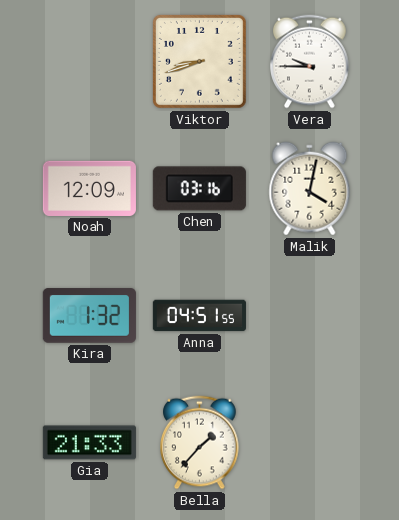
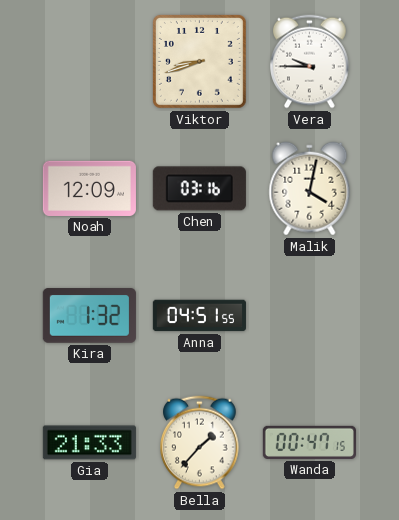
Wanda: none -> 00:47 (309, 442)
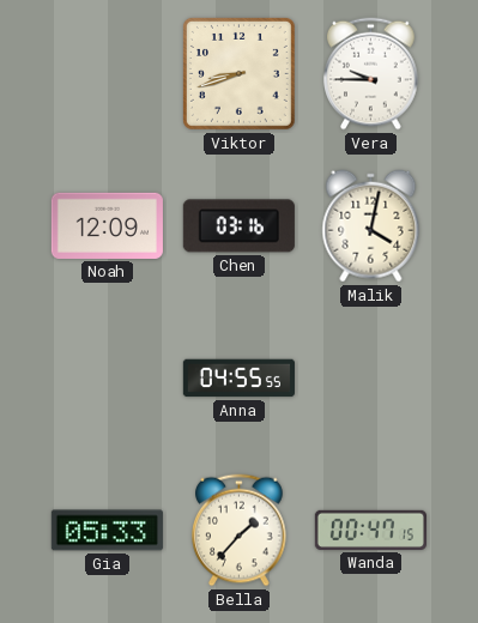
Kira: 1:32 -> none (89, 316)
Anna: 04:51 -> 04:55 (238, 379)
Gia: 21:33 -> 05:33 (107, 531)
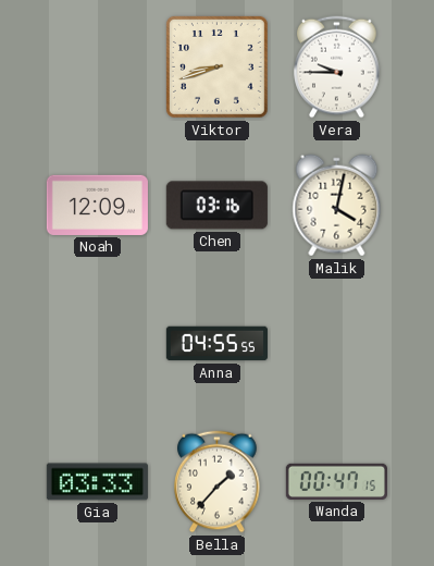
Gia: 05:33 -> 03:33 (97, 482)
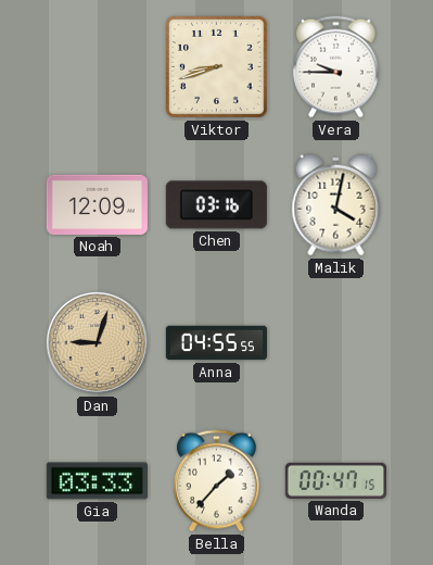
Dan: none -> 9:03 (97, 342)
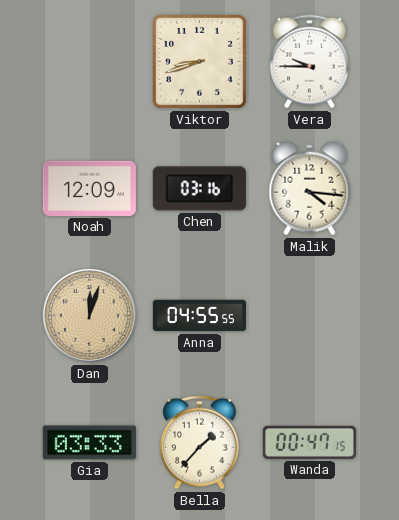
Malik: 4:02 -> 4:16 (310, 189)
Dan: 9:03 -> 12:03 (89, 315)
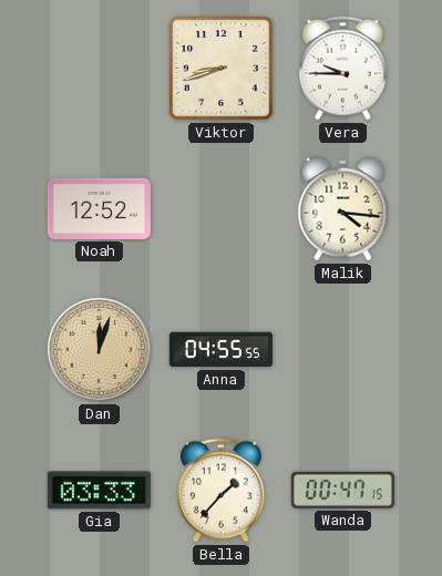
Noah: 12:09 -> 12:52 (99, 208)
Chen: 03:16 -> none (199, 189)
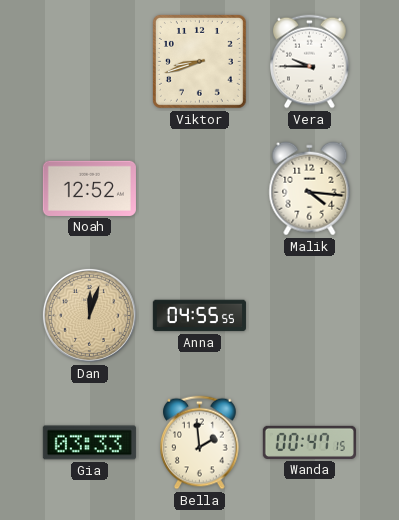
Bella: 1:37 -> 1:59 (200, 443)
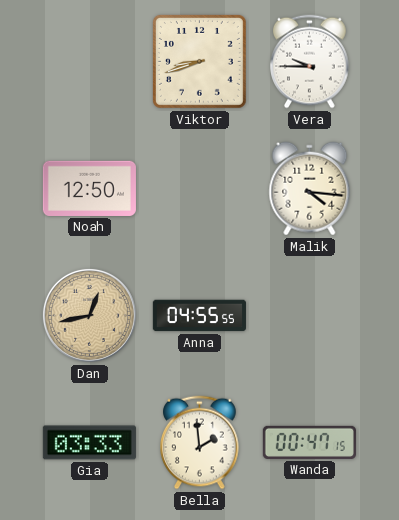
Noah: 12:52 -> 12:50 (89, 188)
Dan: 12:03 -> 12:43 (89, 315)
